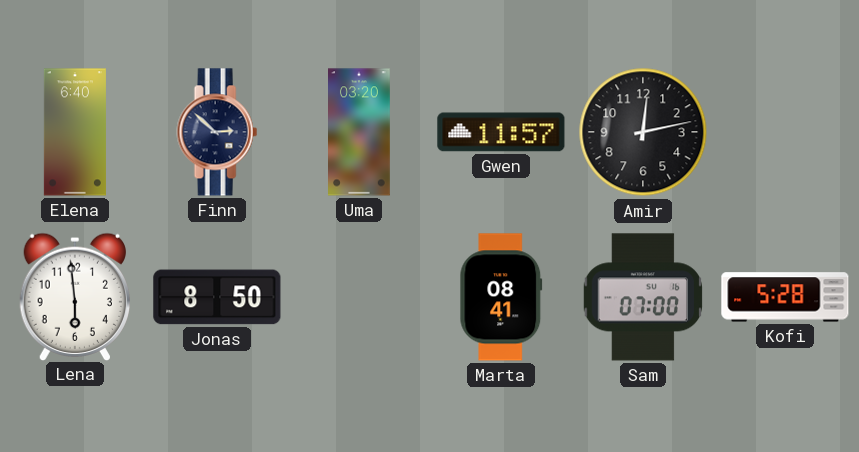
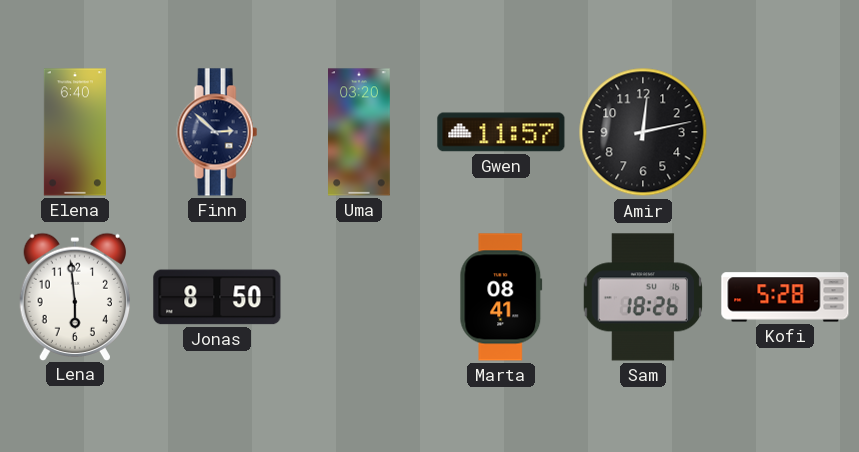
Sam: 07:00 -> 18:26 (642, 297)
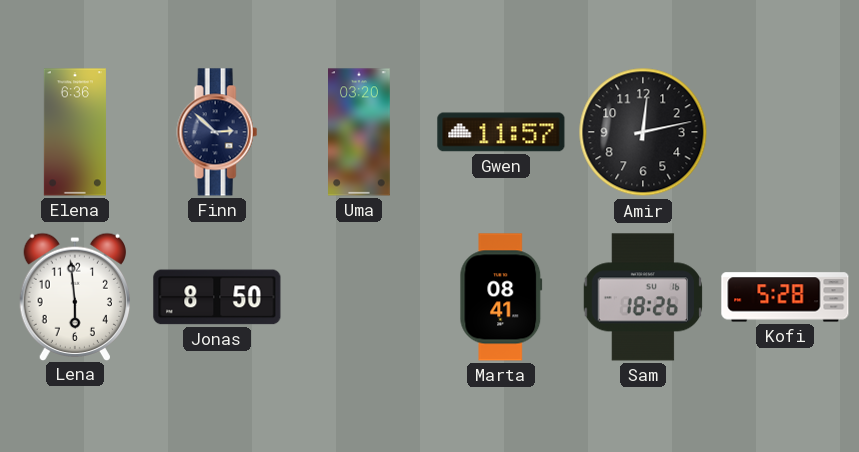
Elena: 6:40 -> 6:36 (75, 132)
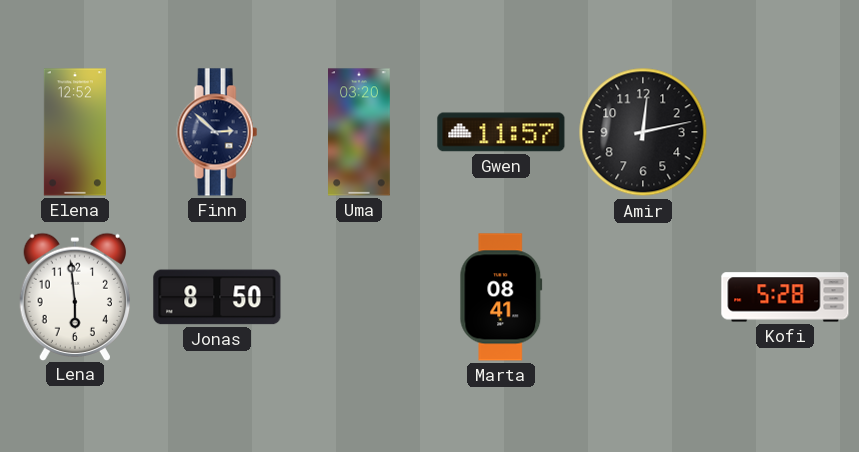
Elena: 6:36 -> 12:52 (75, 132)
Sam: 18:26 -> none (642, 297)
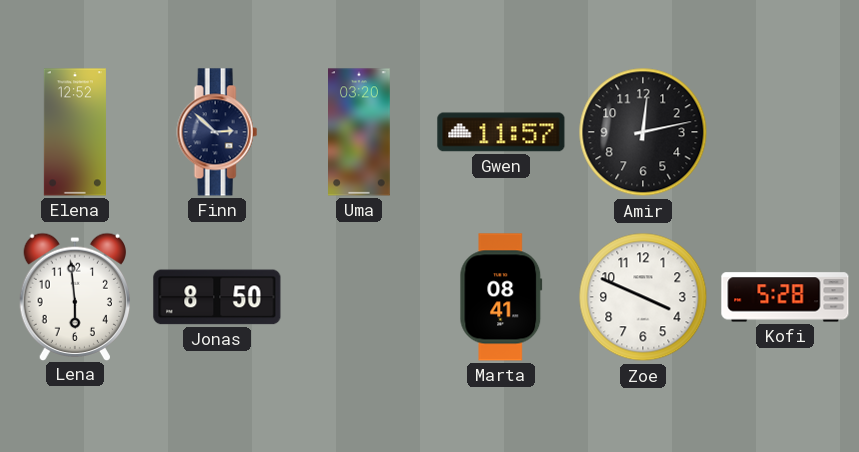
Zoe: none -> 3:49 (643, 297)
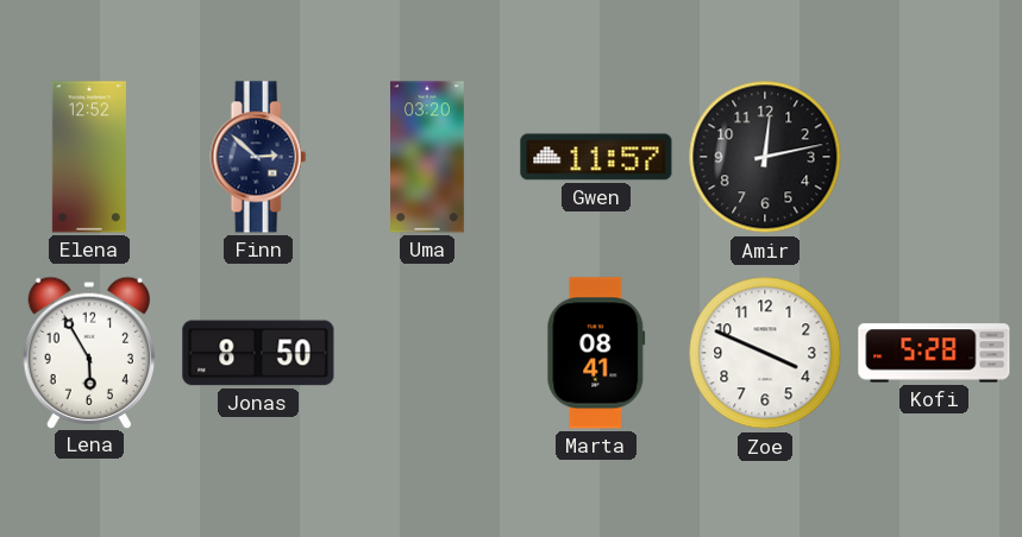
Lena: 5:59 -> 5:55 (88, 352)
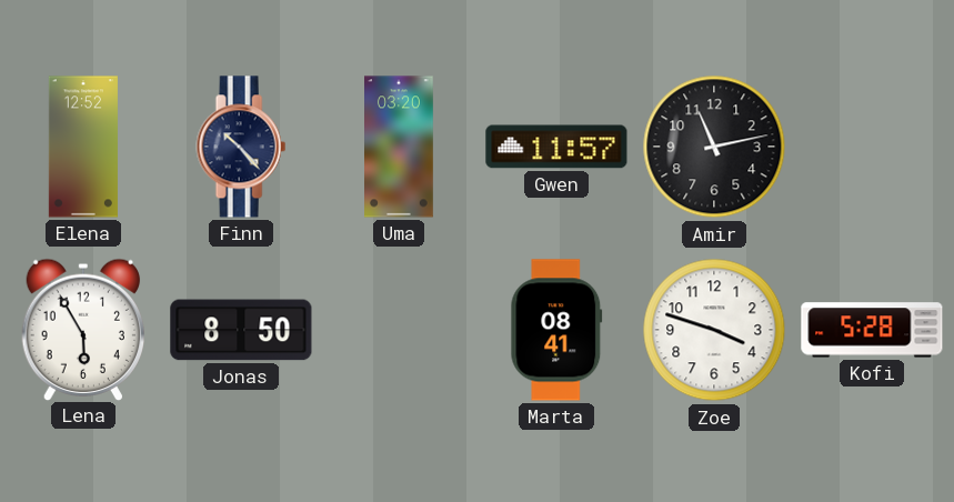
Finn: 2:52 -> 10:23 (241, 147)
Amir: 12:13 -> 11:13 (714, 147)
Zoe: 3:49 -> 3:48 (714, 330)
